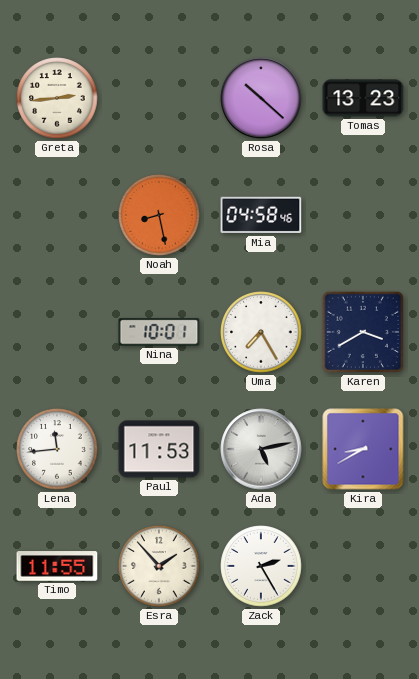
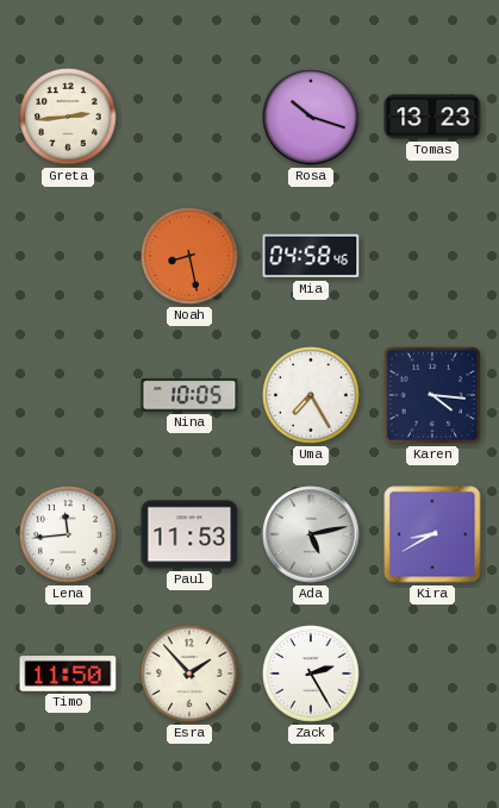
Rosa: 10:22 -> 10:18 (311, 117)
Nina: 10:01 -> 10:05 (189, 395)
Karen: 3:40 -> 4:16 (432, 395)
Timo: 11:55 -> 11:50 (68, 674)
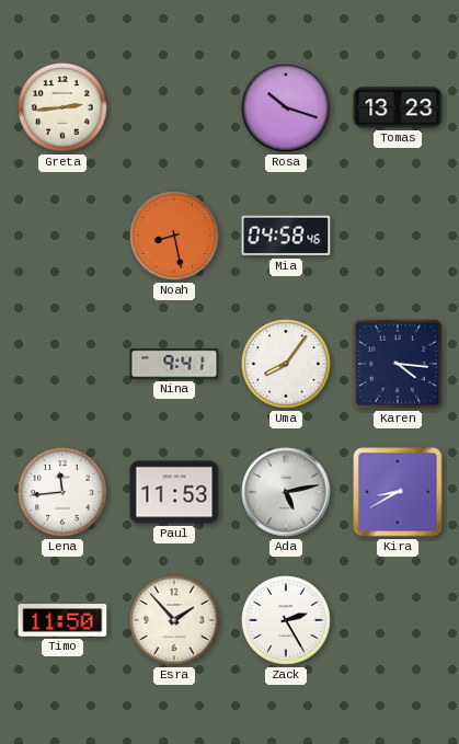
Nina: 10:05 -> 9:41 (174, 364)
Uma: 7:25 -> 8:06 (286, 364)
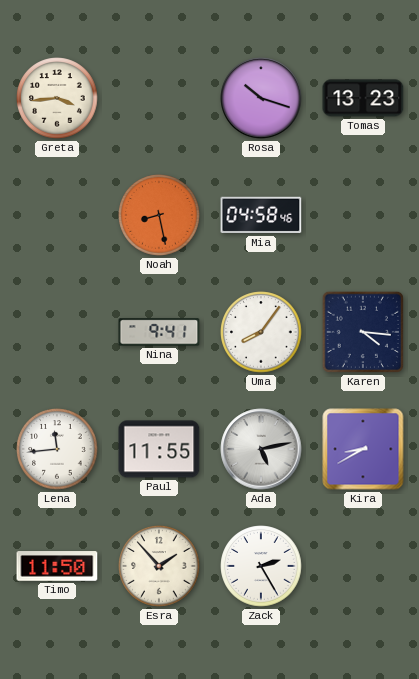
Greta: 2:44 -> 3:44 (57, 98)
Paul: 11:53 -> 11:55 (159, 449)
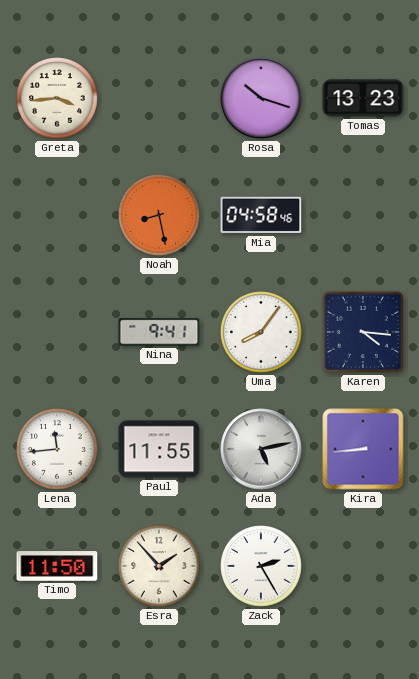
Kira: 8:40 -> 8:44 (363, 449)
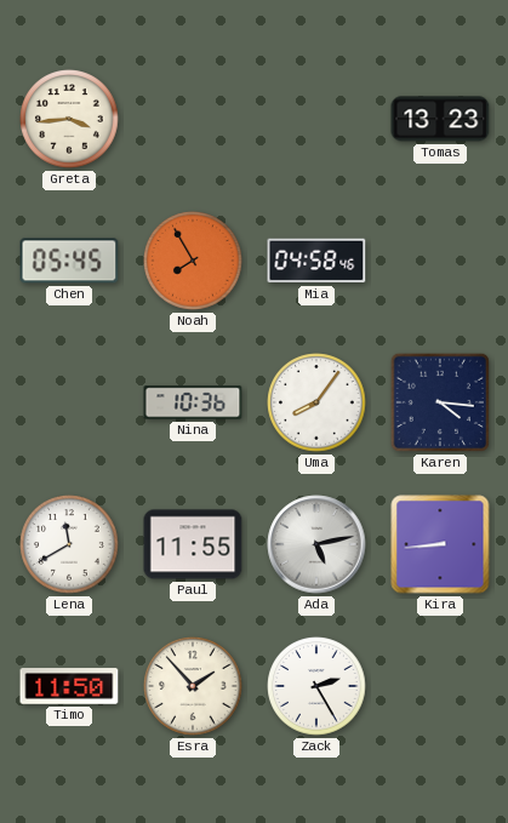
Rosa: 10:18 -> none (261, 98)
Chen: none -> 05:45 (69, 261)
Noah: 8:28 -> 7:55 (193, 261)
Nina: 9:41 -> 10:36 (193, 402)
Lena: 11:44 -> 11:40 (69, 544)
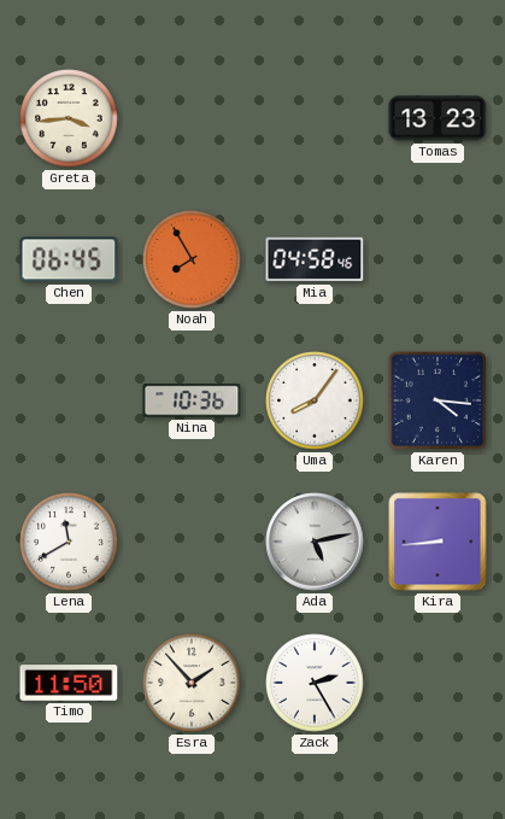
Chen: 05:45 -> 06:45 (69, 259)
Paul: 11:55 -> none (193, 544)
